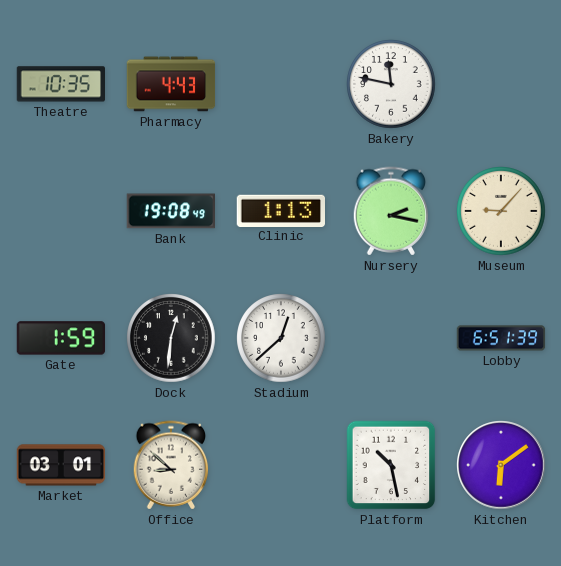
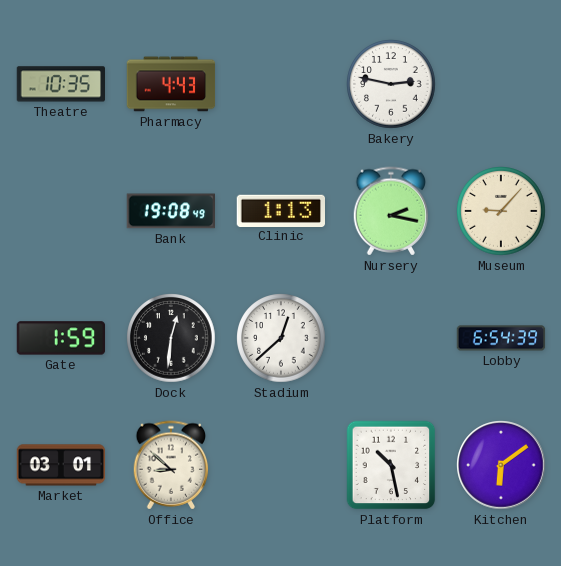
Bakery: 11:47 -> 2:47 (391, 84)
Lobby: 6:51 -> 6:54 (501, 338)
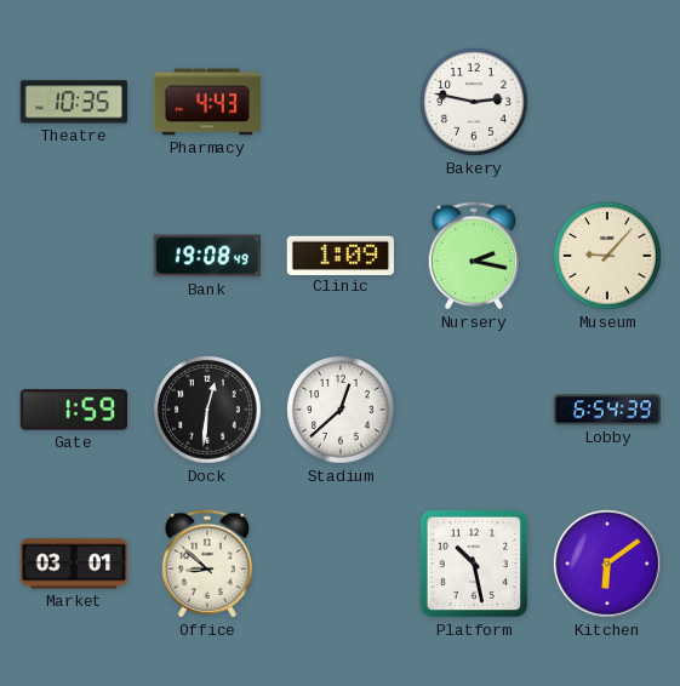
Clinic: 1:13 -> 1:09 (339, 255)
